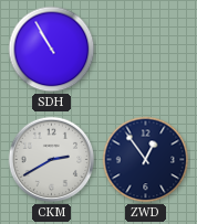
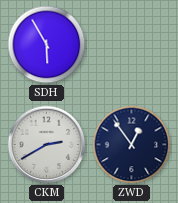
SDH: 10:55 -> 5:55 (47, 45)
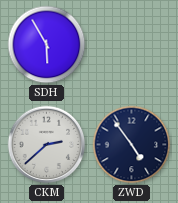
CKM: 2:40 -> 2:38 (47, 145)
ZWD: 12:54 -> 4:54 (132, 145)
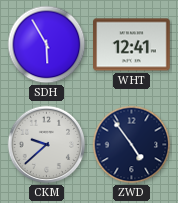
WHT: none -> 12:41 (132, 45)
CKM: 2:38 -> 9:38 (47, 145)
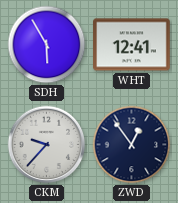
CKM: 9:38 -> 9:37 (47, 145)
ZWD: 4:54 -> 12:54 (132, 145)
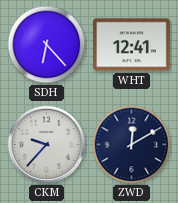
SDH: 5:55 -> 6:23 (47, 45)
ZWD: 12:54 -> 12:10 (132, 145)
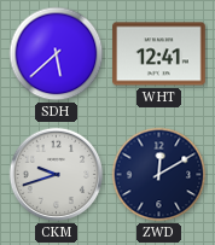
SDH: 6:23 -> 5:38 (57, 54)
CKM: 9:37 -> 9:42 (57, 175)
